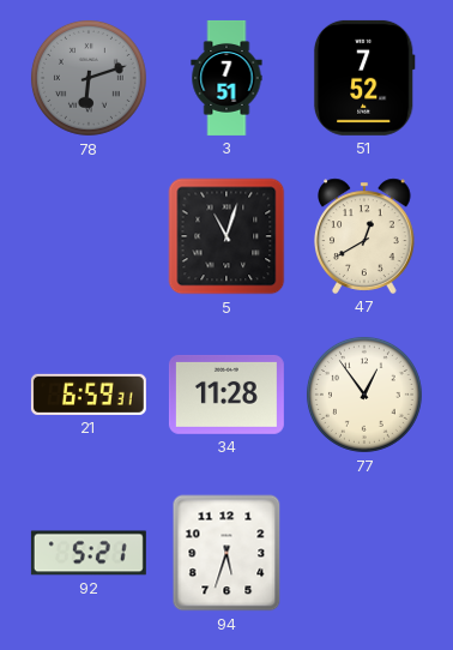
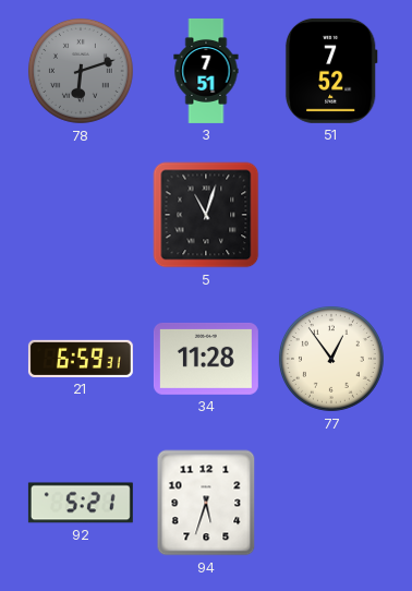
47: 12:40 -> none (366, 236)
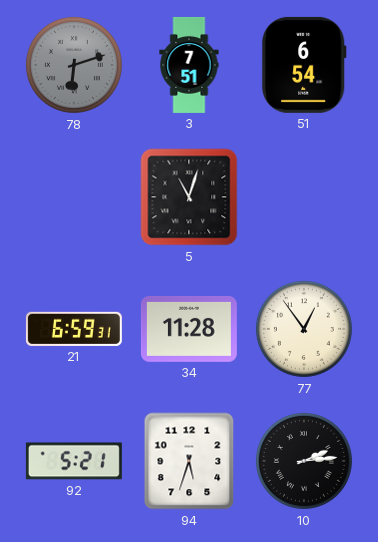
51: 7:52 -> 6:54 (304, 65)
10: none -> 2:14 (304, 461)
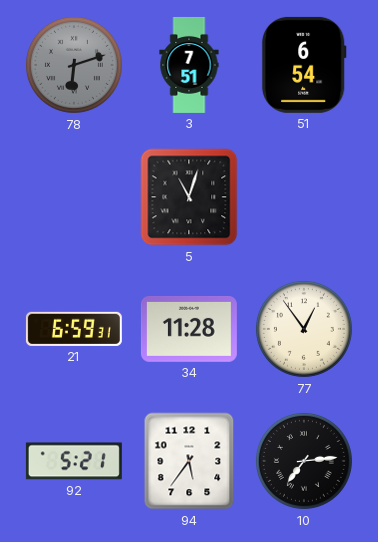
94: 5:33 -> 5:36 (189, 461)
10: 2:14 -> 7:14 (304, 461)
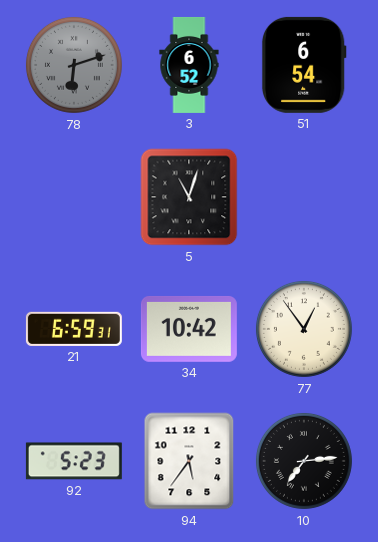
3: 7:51 -> 6:52 (189, 65)
34: 11:28 -> 10:42 (189, 329)
92: 5:21 -> 5:23 (74, 461)
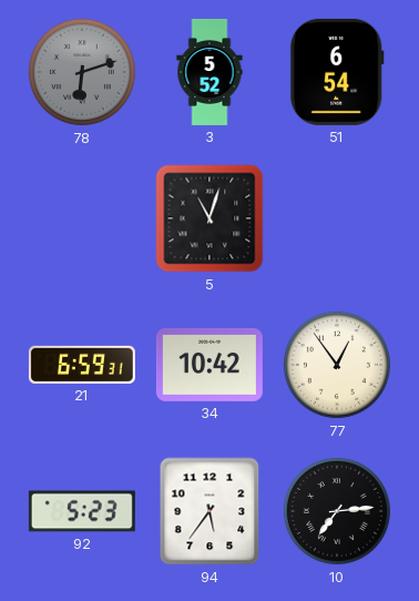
3: 6:52 -> 5:52 (209, 72)
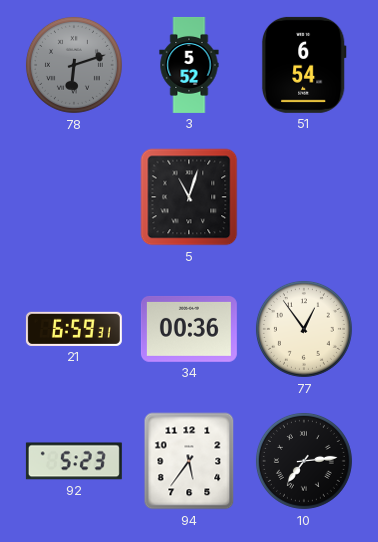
34: 10:42 -> 00:36 (189, 329)
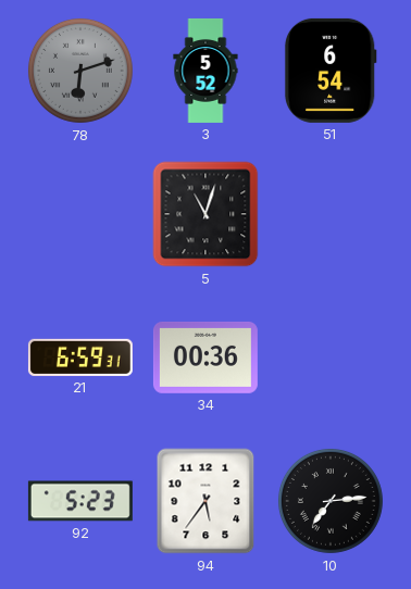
77: 12:54 -> none (304, 329)
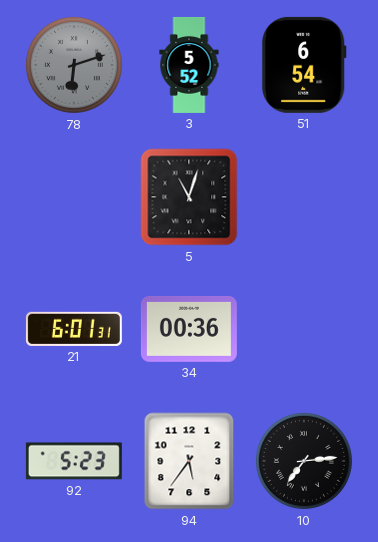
21: 6:59 -> 6:01 (74, 329)
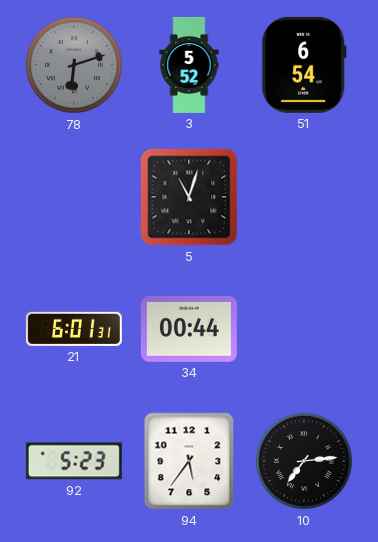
34: 00:36 -> 00:44 (189, 329)
